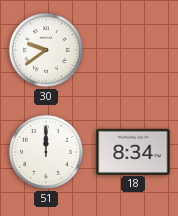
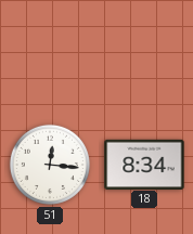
30: 9:39 -> none (46, 50)
51: 12:00 -> 12:16 (50, 165)
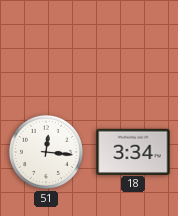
18: 8:34 -> 3:34 (133, 151)
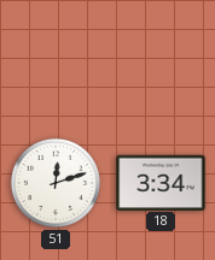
51: 12:16 -> 12:12 (56, 183)
